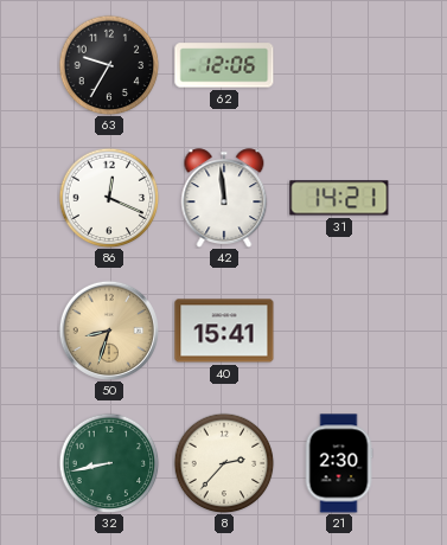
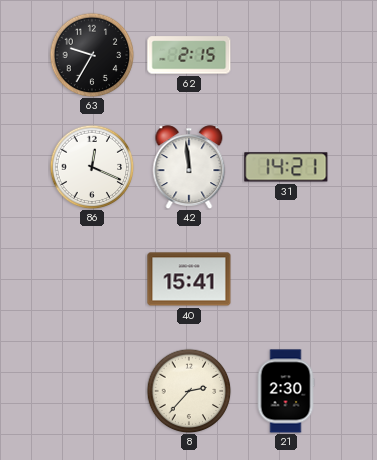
62: 12:06 -> 2:15 (189, 55)
50: 8:33 -> none (108, 329)
32: 8:43 -> none (109, 463)
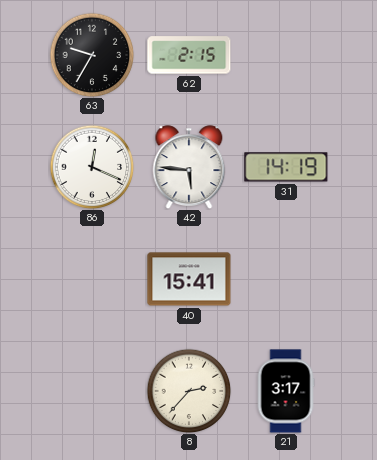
42: 11:59 -> 5:46 (189, 167)
31: 14:21 -> 14:19 (286, 167)
21: 2:30 -> 3:17 (286, 391)
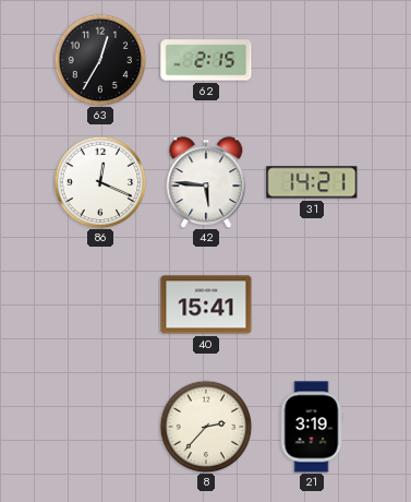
63: 9:35 -> 12:35 (100, 60)
31: 14:19 -> 14:21 (312, 182)
21: 3:17 -> 3:19 (312, 427)
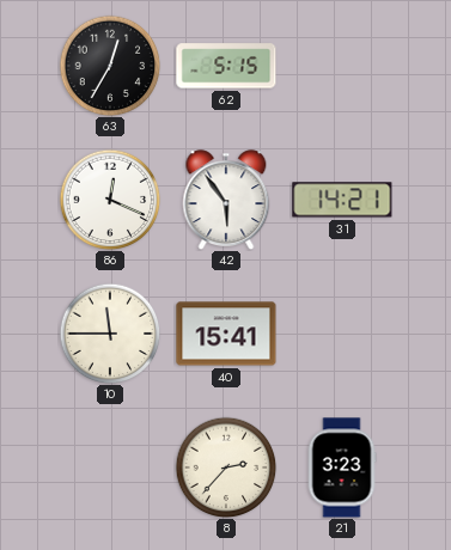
62: 2:15 -> 5:15 (226, 66)
42: 5:46 -> 5:54 (226, 200)
10: none -> 11:45 (110, 334)
21: 3:19 -> 3:23 (342, 467)
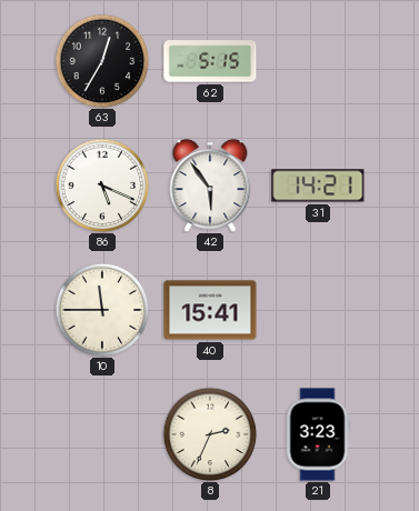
86: 12:19 -> 5:19 (102, 186)
8: 2:37 -> 2:34 (210, 434)
